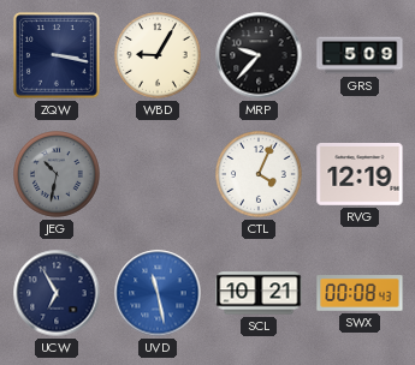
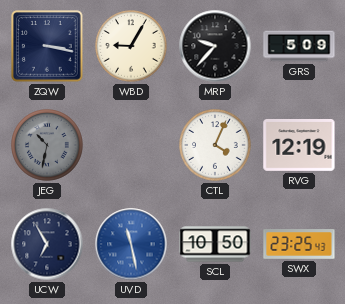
SCL: 10:21 -> 10:50 (215, 244)
SWX: 00:08 -> 23:25 (299, 244)
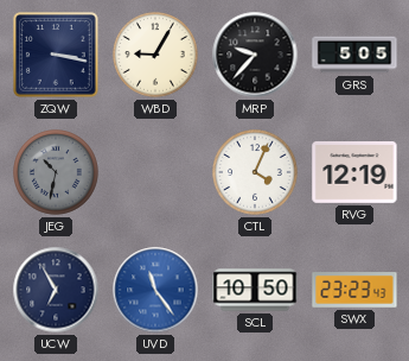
GRS: 5:09 -> 5:05 (354, 55)
UVD: 11:28 -> 11:24 (155, 290)
SWX: 23:25 -> 23:23 (354, 290)
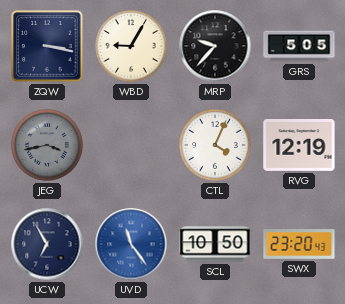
JEG: 10:32 -> 3:43 (47, 145)
SWX: 23:23 -> 23:20 (299, 244)
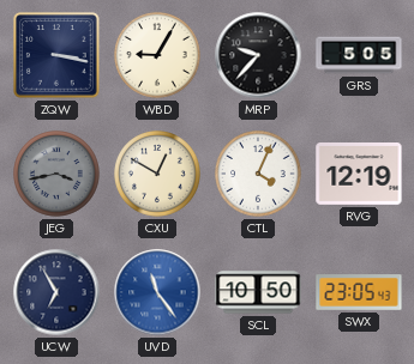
CXU: none -> 12:50 (157, 174)
SWX: 23:20 -> 23:05 (359, 292)
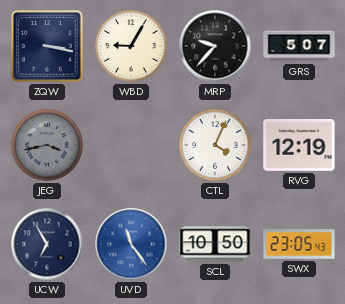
GRS: 5:05 -> 5:07 (299, 46)
CXU: 12:50 -> none (157, 174)
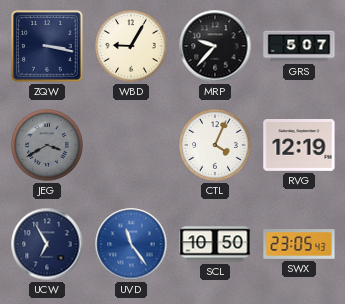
JEG: 3:43 -> 3:40 (47, 145)
